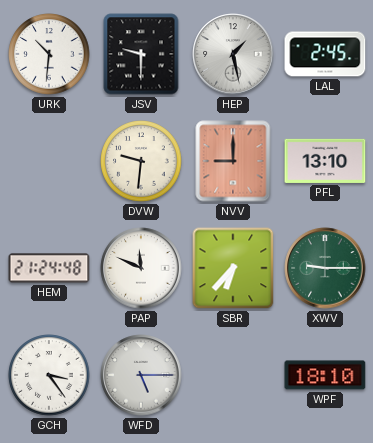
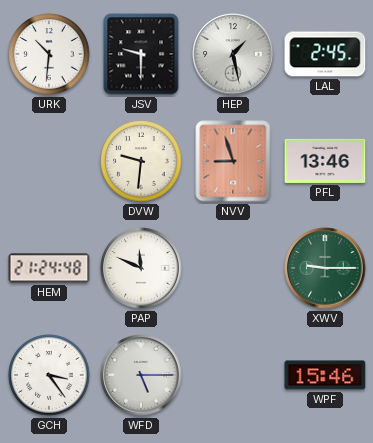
NVV: 9:00 -> 8:57 (233, 161)
PFL: 13:10 -> 13:46 (325, 161)
SBR: 6:37 -> none (233, 268)
WPF: 18:10 -> 15:46 (325, 375)
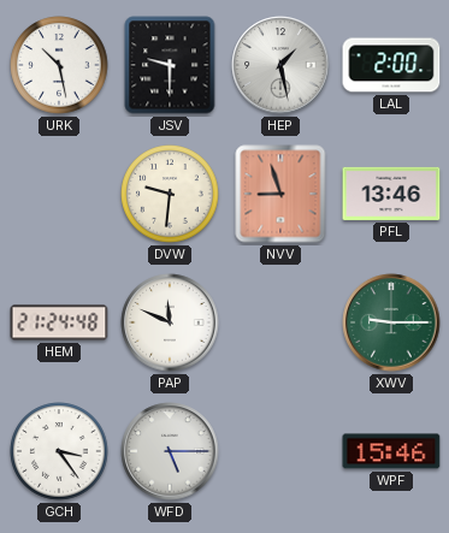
URK: 10:31 -> 10:28 (59, 65)
LAL: 2:45 -> 2:00 (391, 65)
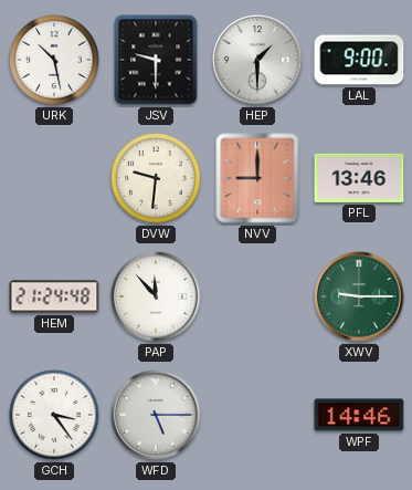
HEP: 1:28 -> 1:30 (257, 60)
LAL: 2:00 -> 9:00 (359, 60)
NVV: 8:57 -> 9:00 (257, 178)
PAP: 11:49 -> 11:53 (156, 296)
WPF: 15:46 -> 14:46 (359, 415)
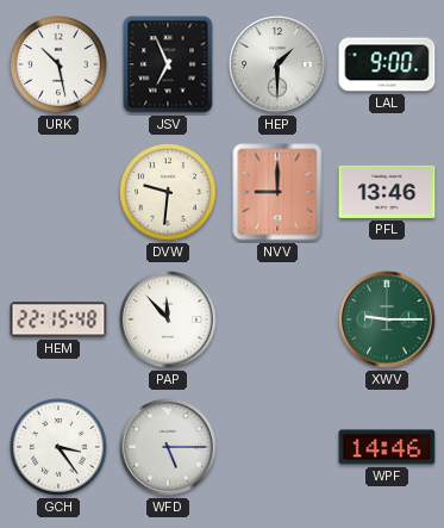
JSV: 9:30 -> 6:56 (168, 64)
HEM: 21:24 -> 22:15 (58, 319)
